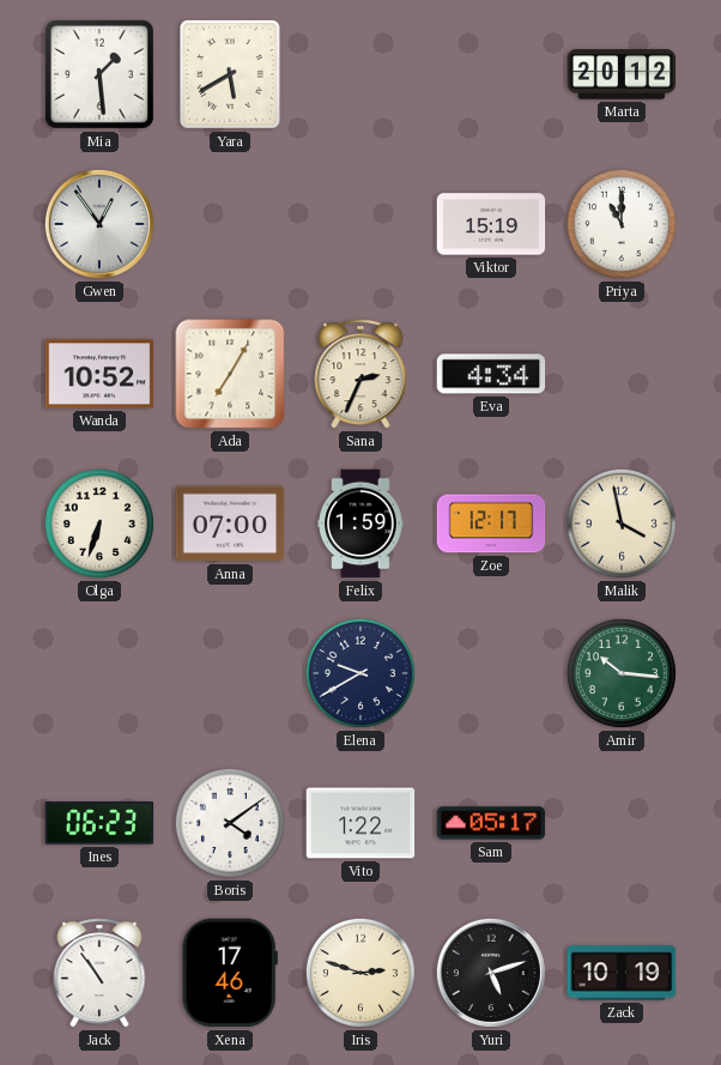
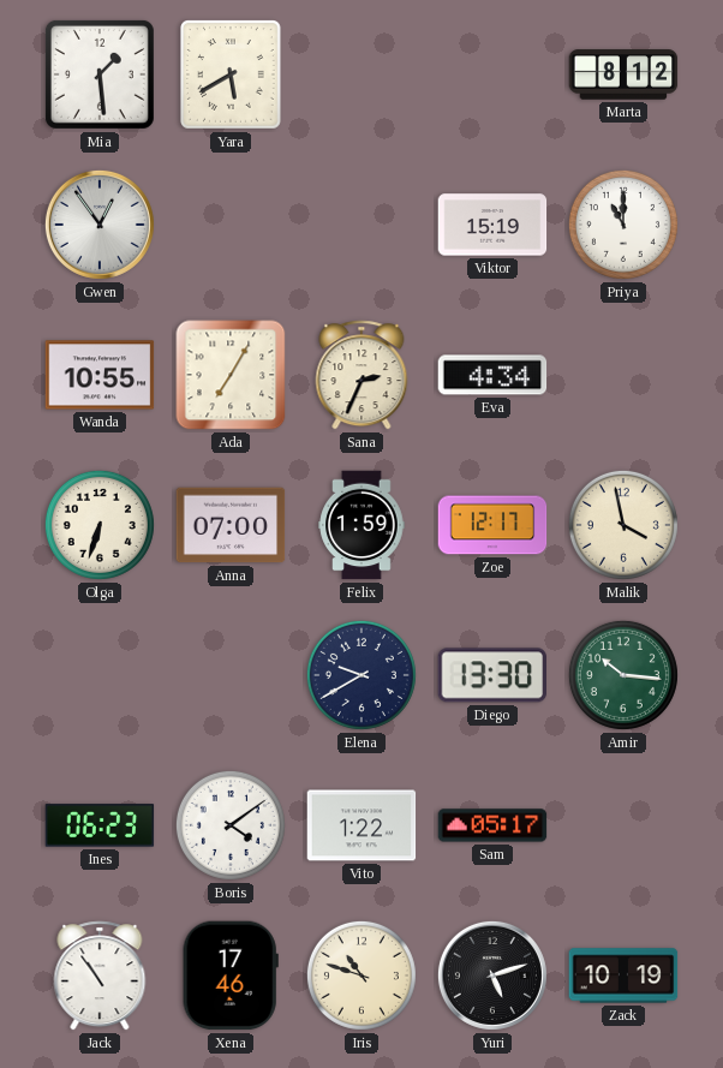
Marta: 20:12 -> 8:12 (623, 74)
Wanda: 10:52 -> 10:55 (100, 375)
Diego: none -> 13:30 (491, 675)
Iris: 2:48 -> 10:48 (361, 975)
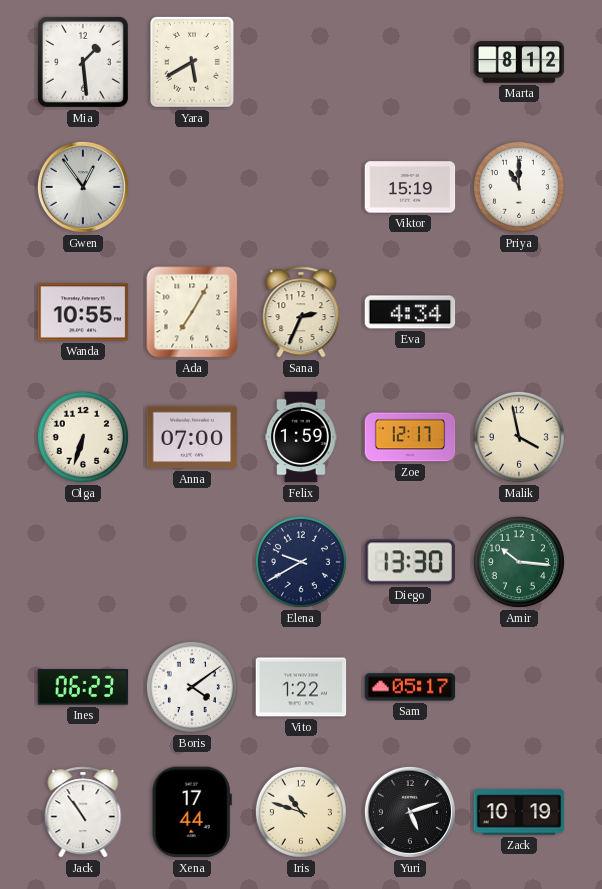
Xena: 17:46 -> 17:44 (192, 812)
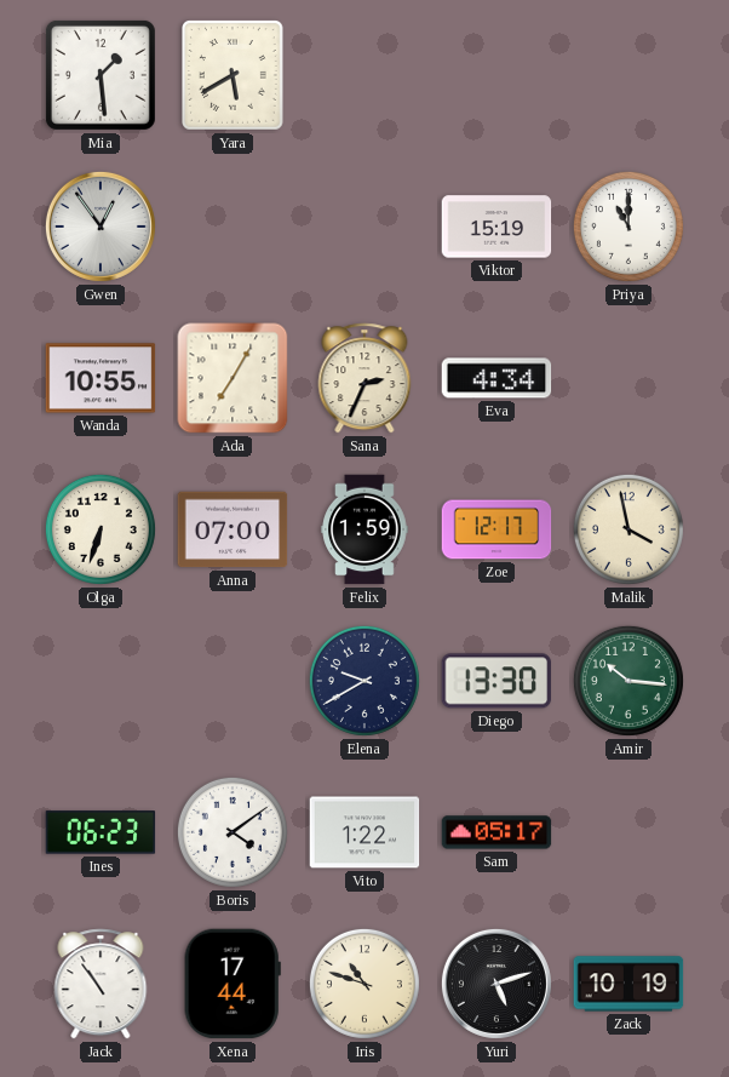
Marta: 8:12 -> none (519, 62)
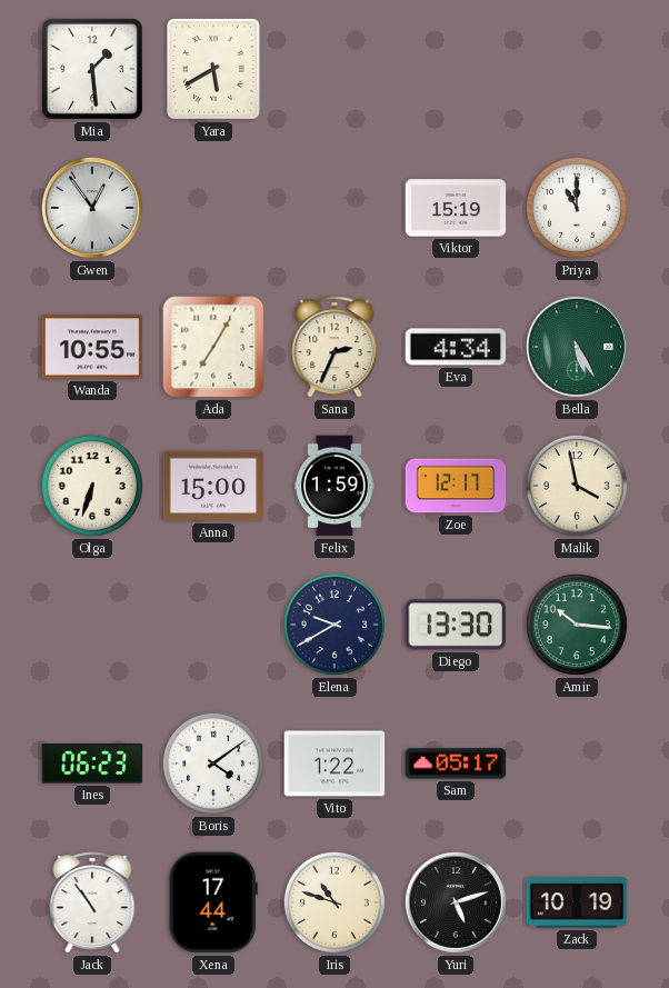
Bella: none -> 5:25 (577, 347)
Anna: 07:00 -> 15:00 (213, 486)
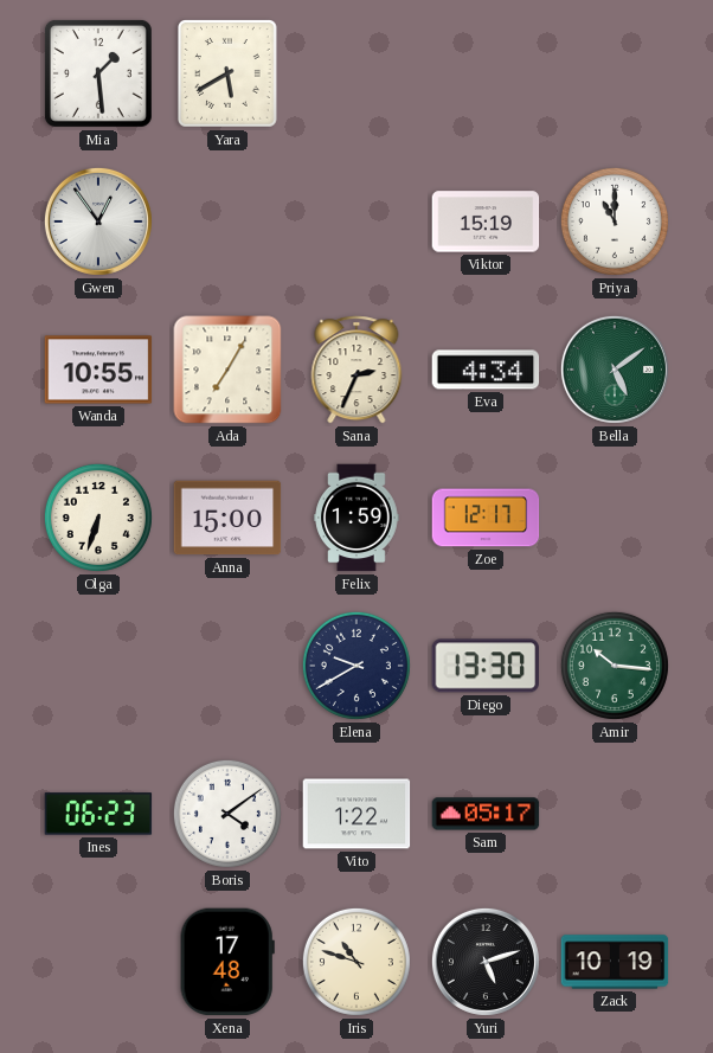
Bella: 5:25 -> 5:09 (615, 370)
Malik: 3:58 -> none (577, 486)
Jack: 10:54 -> none (92, 902)
Xena: 17:44 -> 17:48 (227, 962)
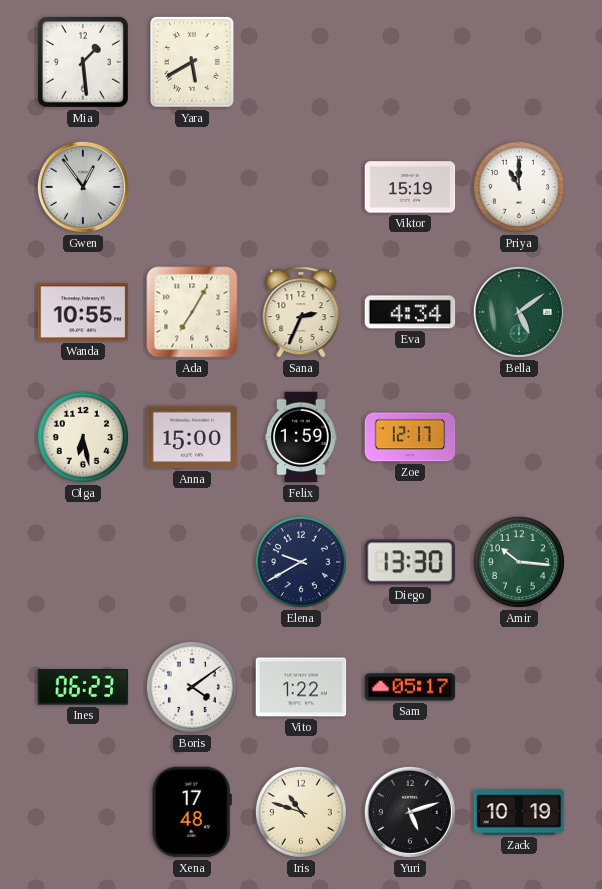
Olga: 6:33 -> 6:28 (83, 437)
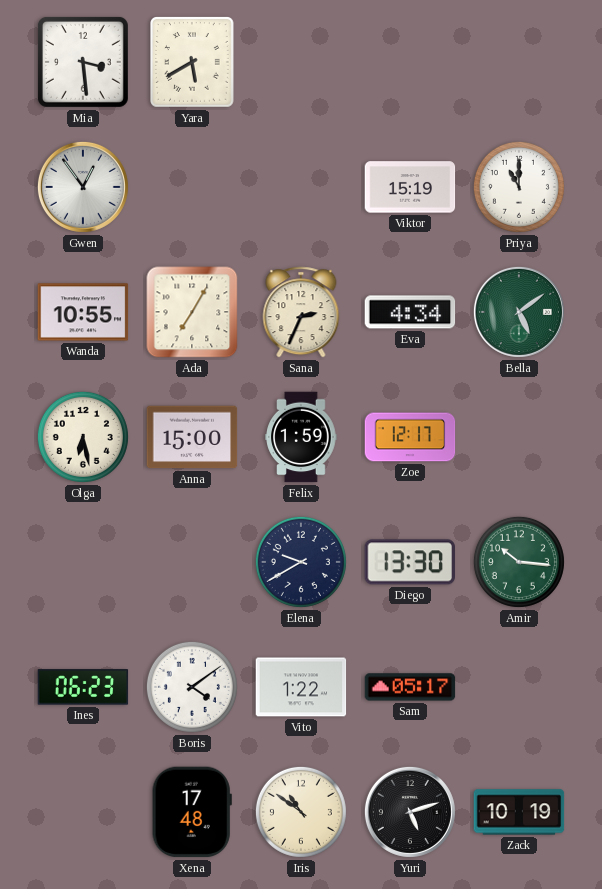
Mia: 1:29 -> 3:29 (83, 62)
Iris: 10:48 -> 10:51 (301, 812)
